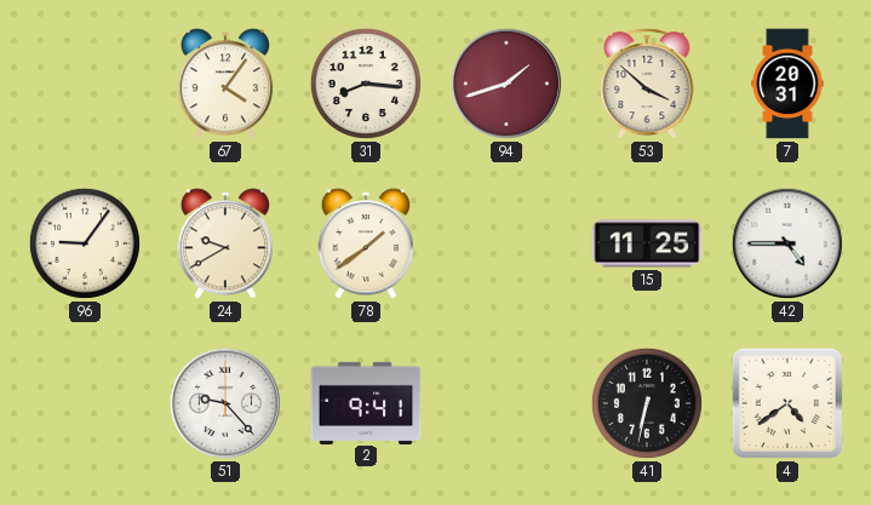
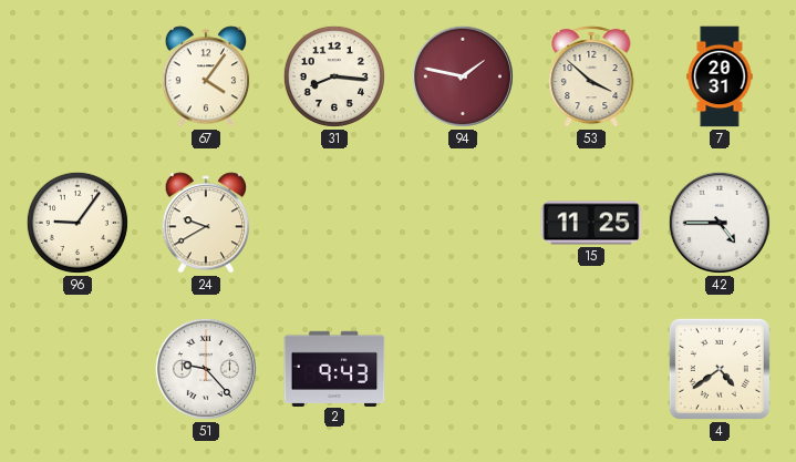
94: 1:42 -> 1:47 (463, 76)
78: 1:39 -> none (366, 243)
2: 9:41 -> 9:43 (334, 368)
41: 6:32 -> none (647, 403)
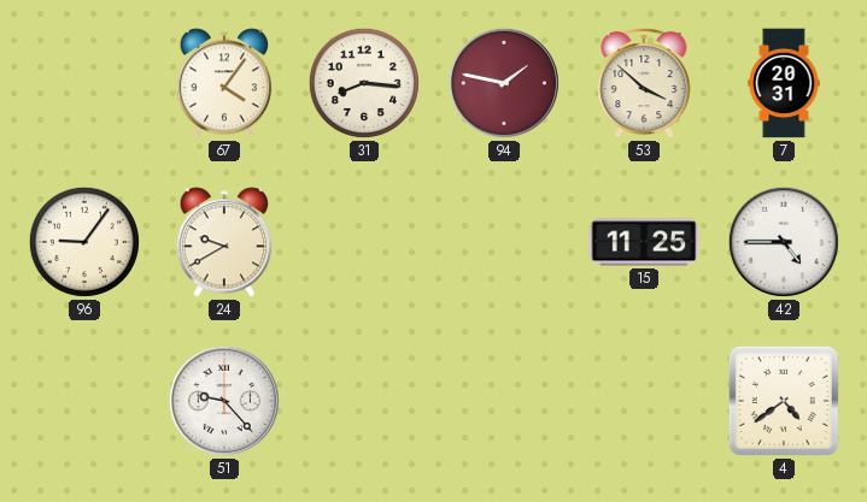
2: 9:43 -> none (334, 368)
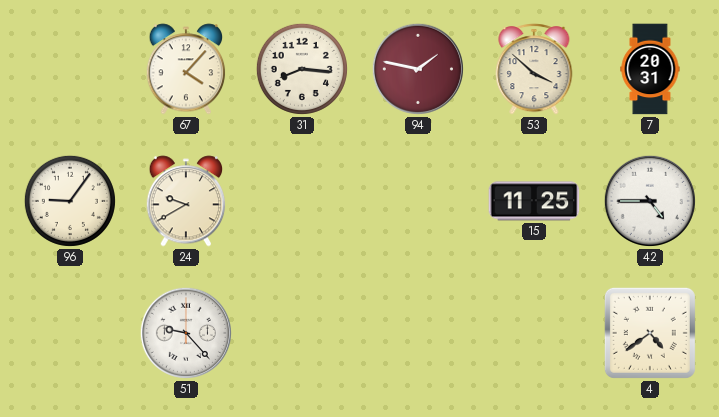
67: 4:06 -> 4:07 (186, 69)
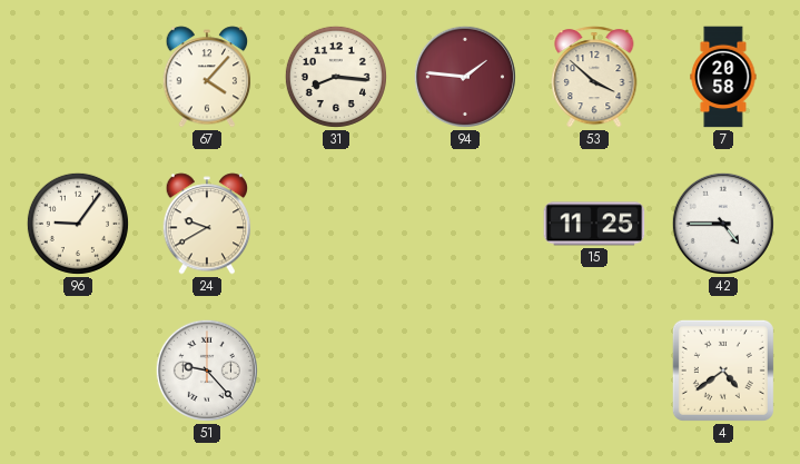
94: 1:47 -> 1:46 (465, 77)
7: 20:31 -> 20:58 (723, 77)
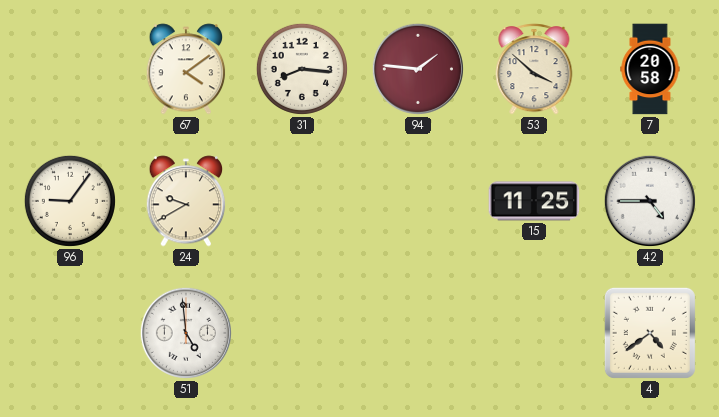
67: 4:07 -> 4:09 (186, 69)
51: 9:23 -> 4:59 (186, 333)
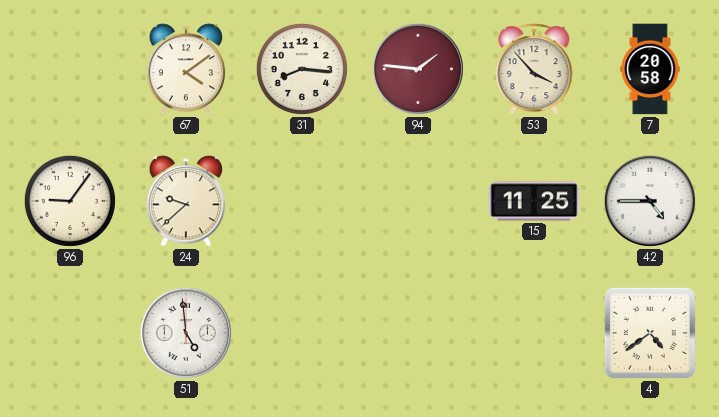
53: 3:52 -> 3:53 (534, 69)
24: 9:40 -> 9:38 (186, 201)
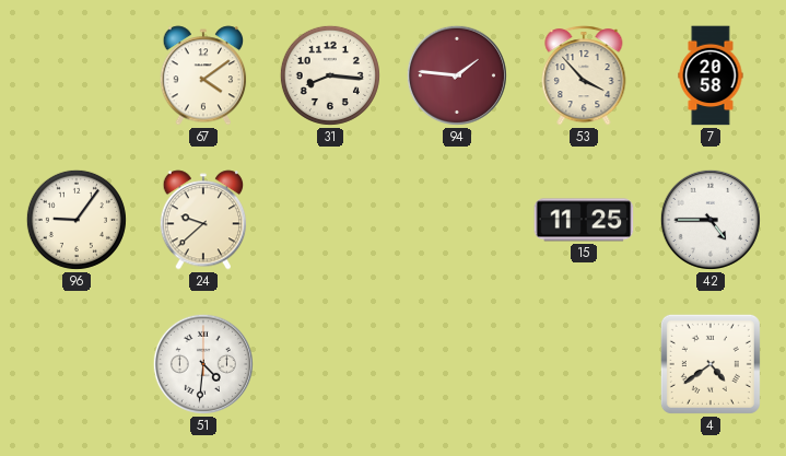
51: 4:59 -> 4:31 (203, 364)
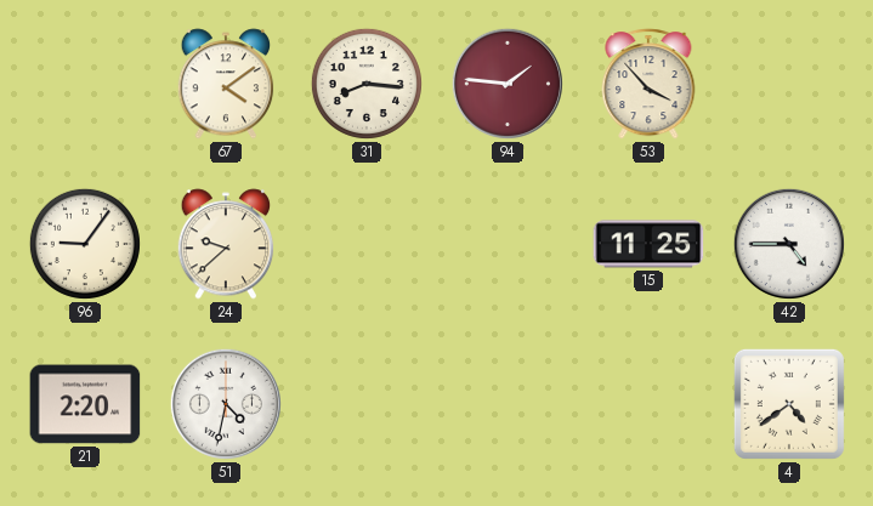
7: 20:58 -> none (711, 75)
21: none -> 2:20 (85, 404)
51: 4:31 -> 4:32 (226, 404)
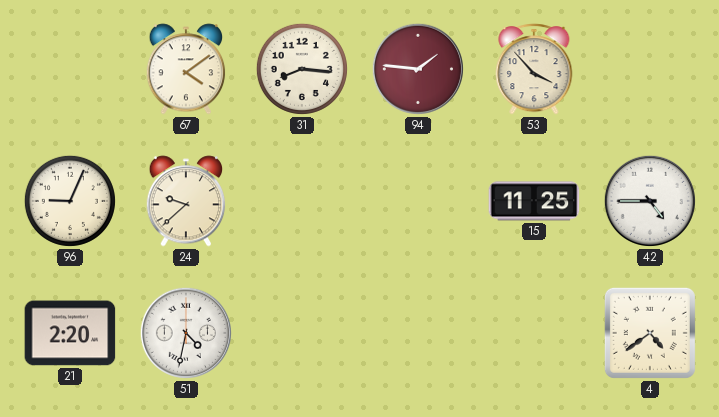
96: 9:06 -> 9:04 (70, 201)
